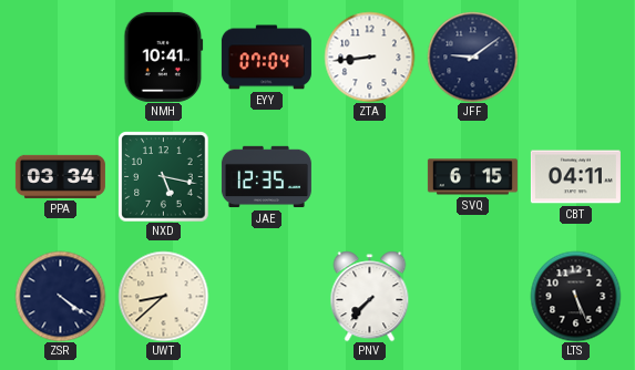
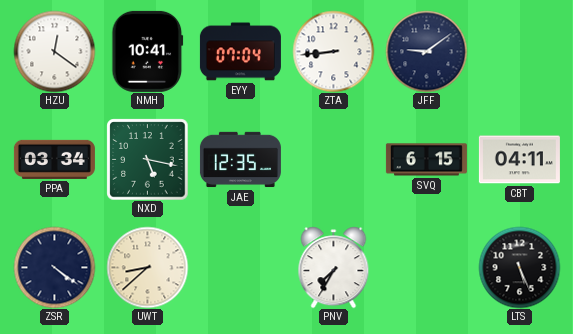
HZU: none -> 12:21 (54, 51)
PNV: 7:37 -> 7:35 (334, 267)
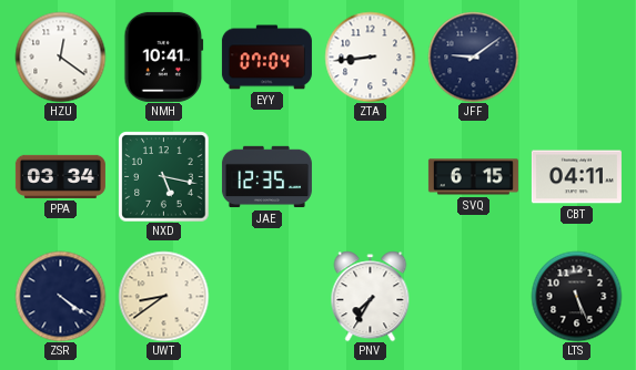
UWT: 8:38 -> 8:39 (163, 296)
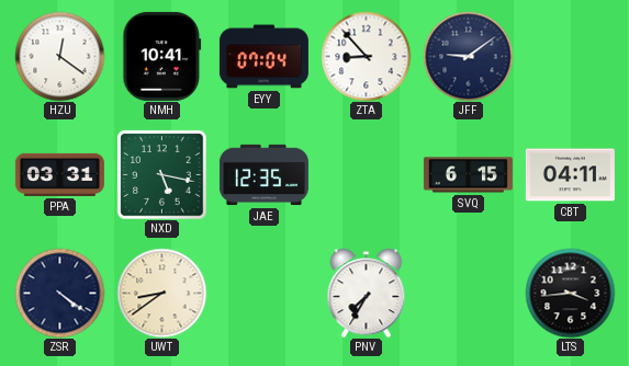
ZTA: 8:44 -> 8:53 (366, 56)
PPA: 03:34 -> 03:31 (59, 174)
LTS: 5:26 -> 3:44 (570, 293)
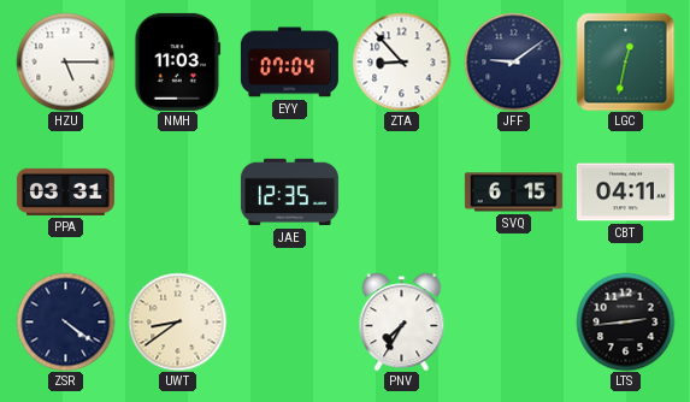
HZU: 12:21 -> 5:15 (65, 61)
NMH: 10:41 -> 11:03 (178, 61)
LGC: none -> 12:32 (625, 61)
NXD: 5:17 -> none (161, 174)
LTS: 3:44 -> 2:44 (625, 321)
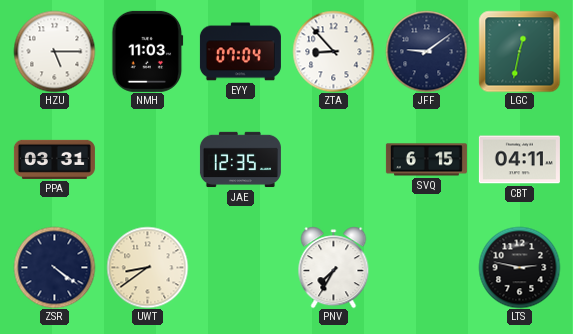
LTS: 2:44 -> 2:47 (519, 267)
